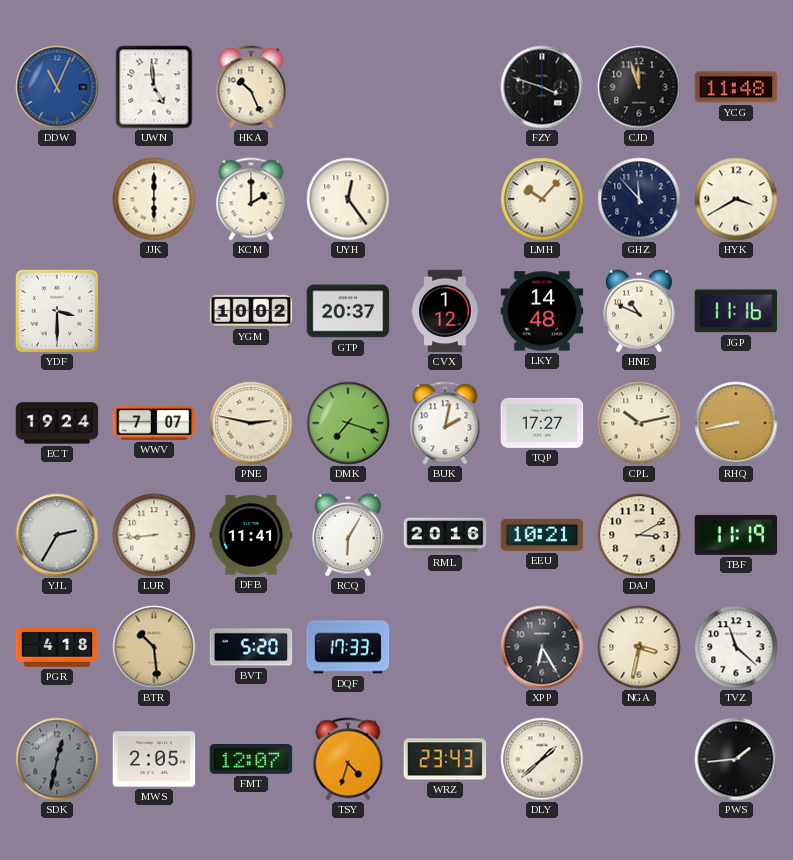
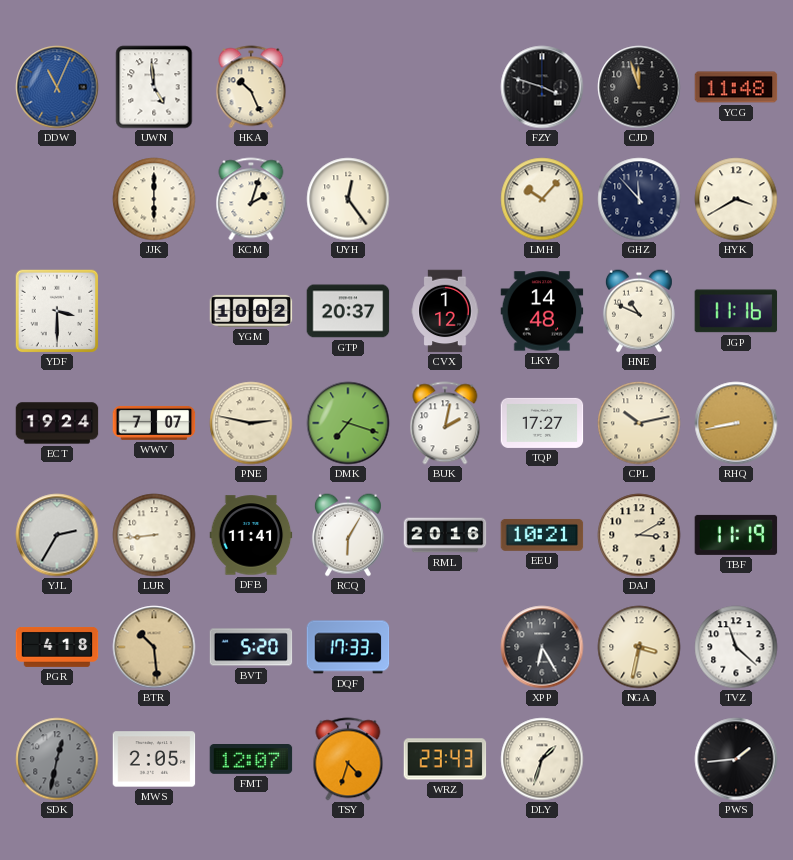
KCM: 2:00 -> 2:03 (251, 199)
DLY: 1:38 -> 1:33 (542, 759)
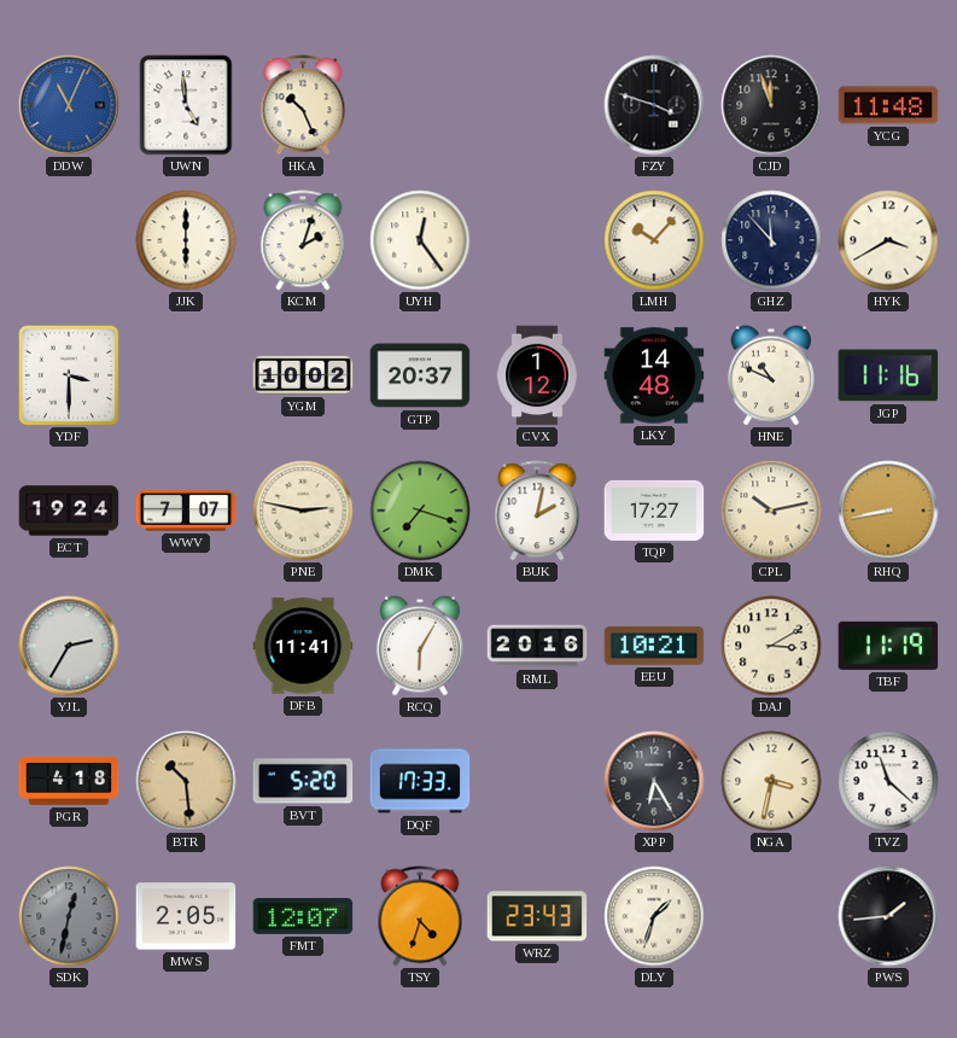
LUR: 8:44 -> none (154, 535)
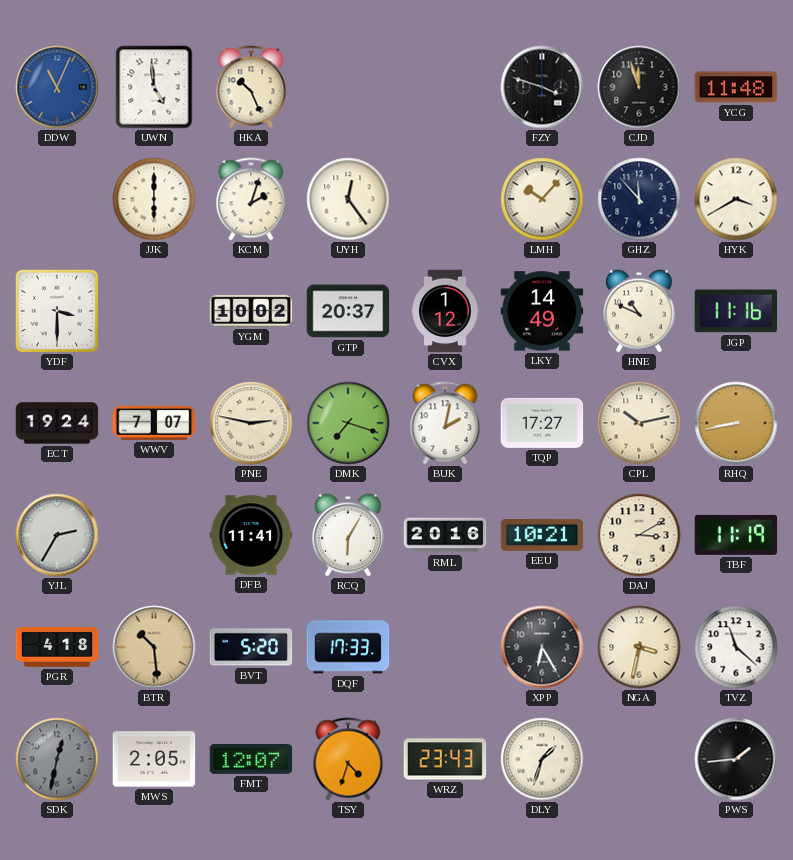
LKY: 14:48 -> 14:49 (542, 311)
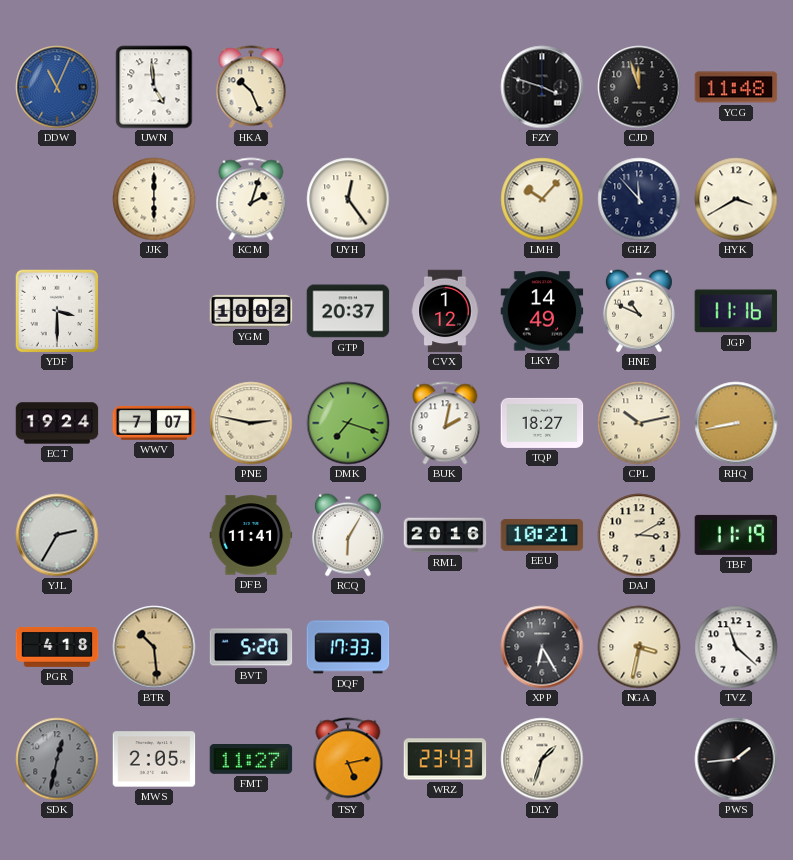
TQP: 17:27 -> 18:27 (542, 423)
FMT: 12:07 -> 11:27 (251, 760)
TSY: 4:33 -> 5:13 (348, 759)
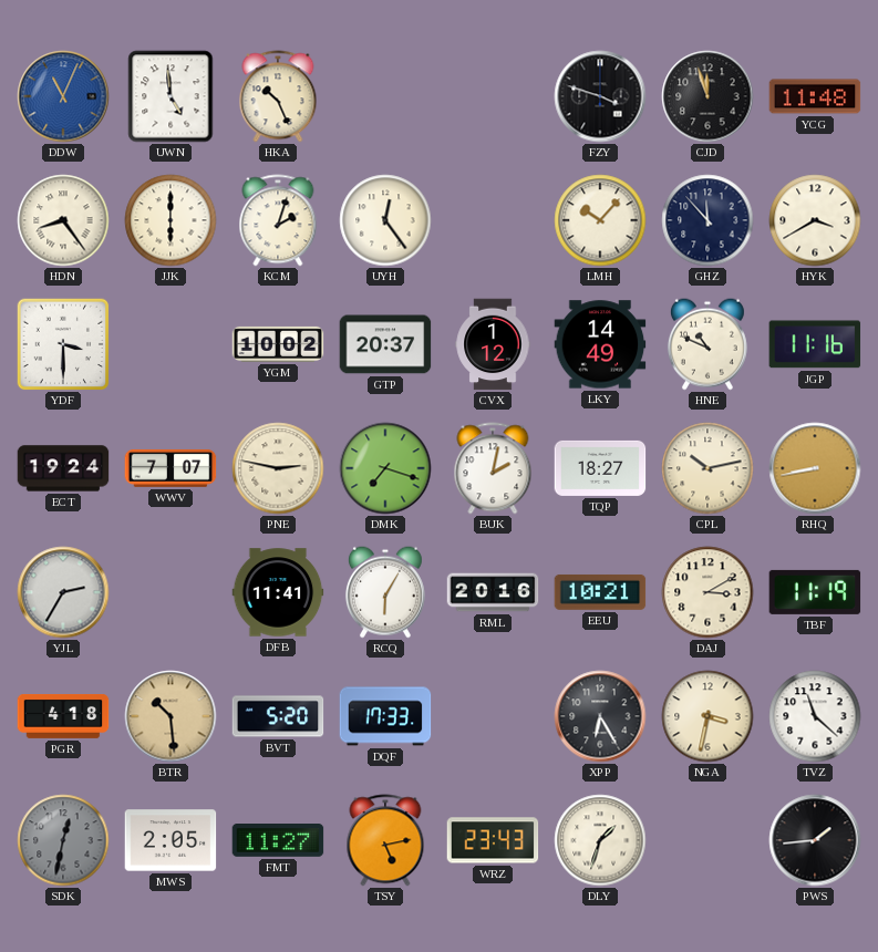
HDN: none -> 8:24 (63, 220)
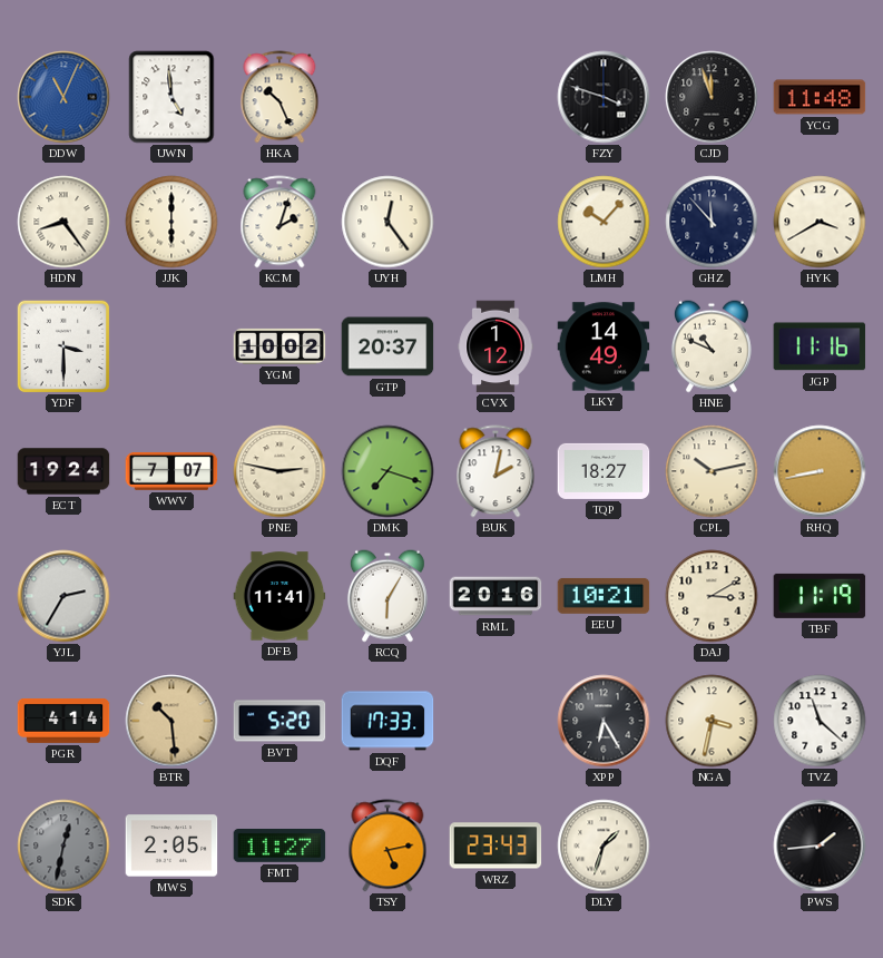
PGR: 4:18 -> 4:14 (63, 722)
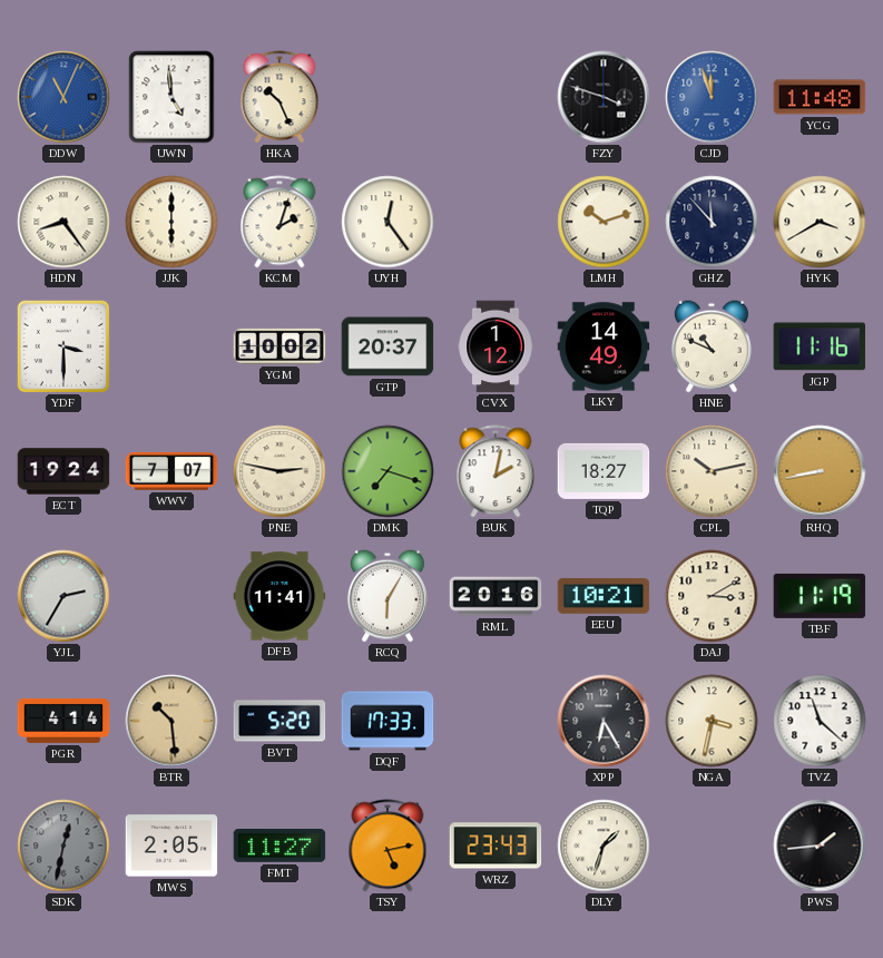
CJD dial: black -> blue (712, 97)
LMH: 10:07 -> 10:12 (604, 222)
